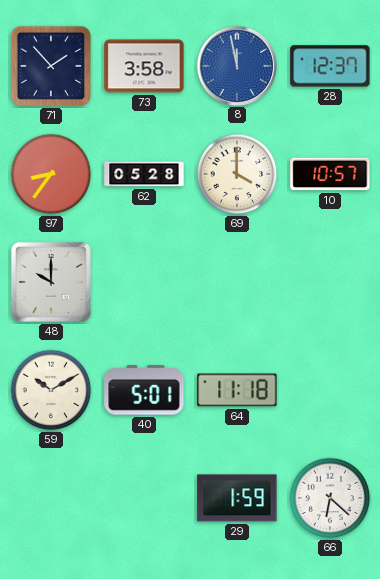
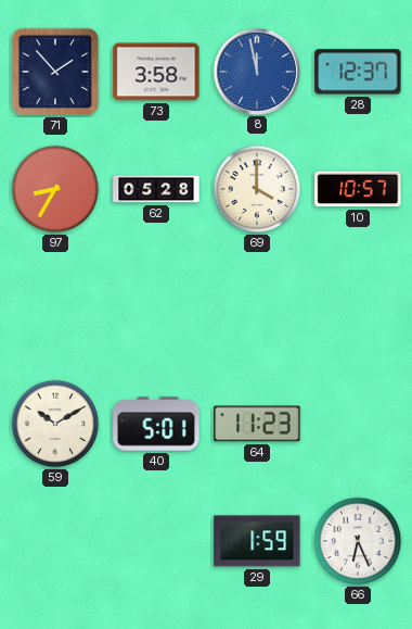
97: 8:36 -> 8:35 (55, 189)
48: 10:00 -> none (51, 282)
64: 11:18 -> 11:23 (257, 424)
66: 6:22 -> 6:26 (358, 541)
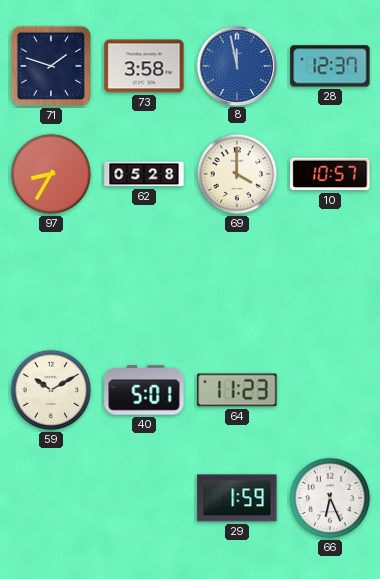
71: 1:53 -> 1:48 (51, 66)
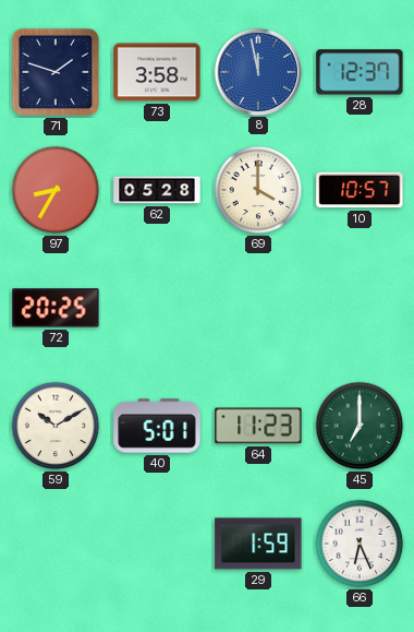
72: none -> 20:25 (56, 308)
45: none -> 7:00 (360, 426)
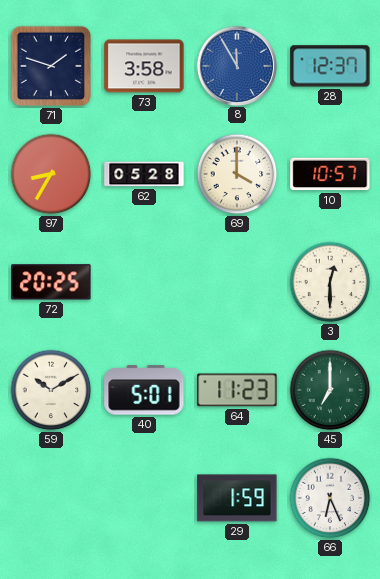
8: 11:58 -> 11:55 (236, 65)
3: none -> 12:30 (330, 282)
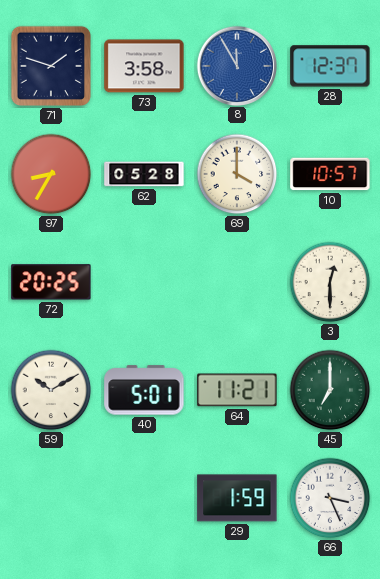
64: 11:23 -> 11:21 (237, 390)
66: 6:26 -> 3:26 (330, 498)
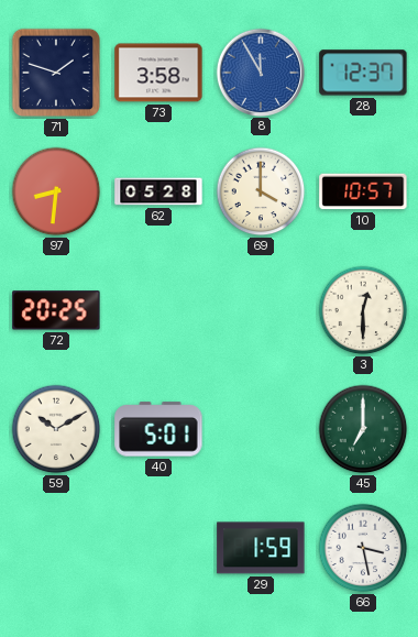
97: 8:35 -> 8:31 (56, 191)
64: 11:21 -> none (237, 390)
66: 3:26 -> 3:28 (363, 548)
